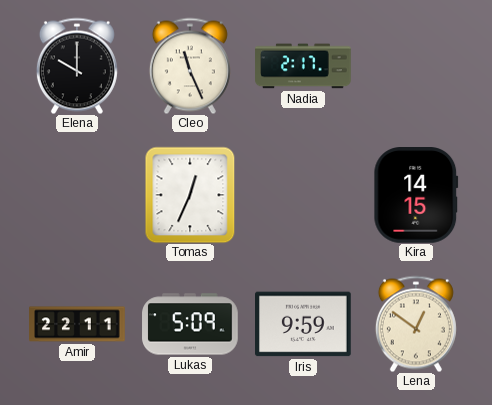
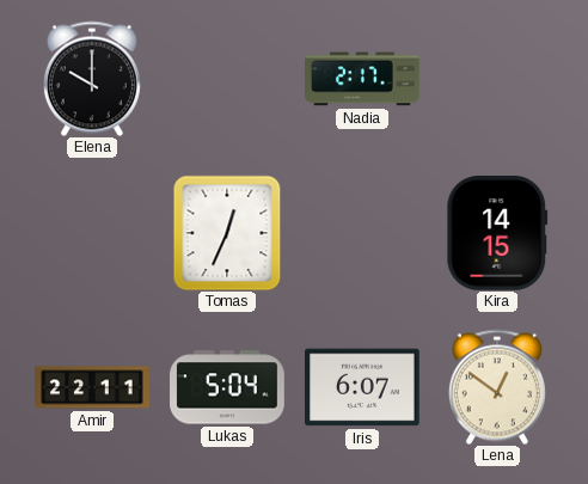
Cleo: 11:26 -> none (190, 66)
Lukas: 5:09 -> 5:04 (227, 387)
Iris: 9:59 -> 6:07 (363, 387)
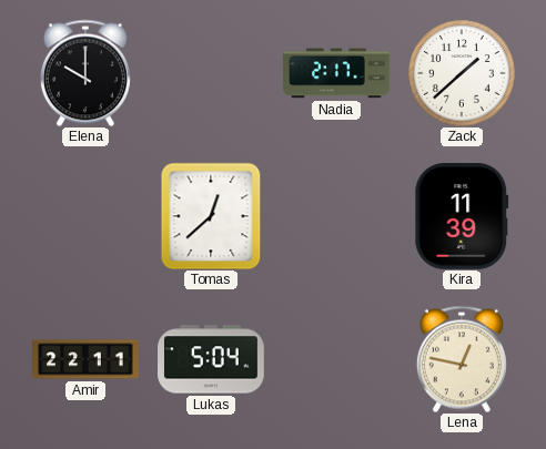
Zack: none -> 1:38 (462, 73)
Tomas: 12:34 -> 12:38 (211, 216)
Kira: 14:15 -> 11:39 (462, 217)
Iris: 6:07 -> none (363, 387)
Lena: 12:51 -> 12:47 (462, 359)
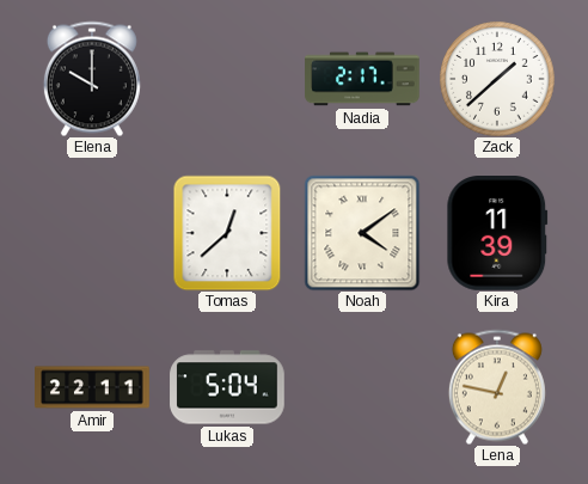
Noah: none -> 4:09 (362, 233)
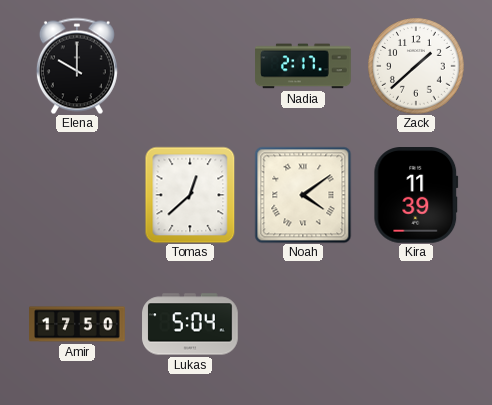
Amir: 22:11 -> 17:50 (77, 324)
Lena: 12:47 -> none (497, 387)
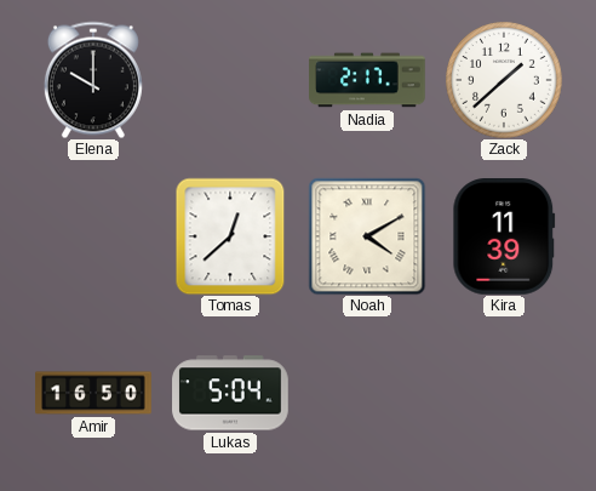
Noah: 4:09 -> 4:10 (367, 236)
Amir: 17:50 -> 16:50 (93, 393)
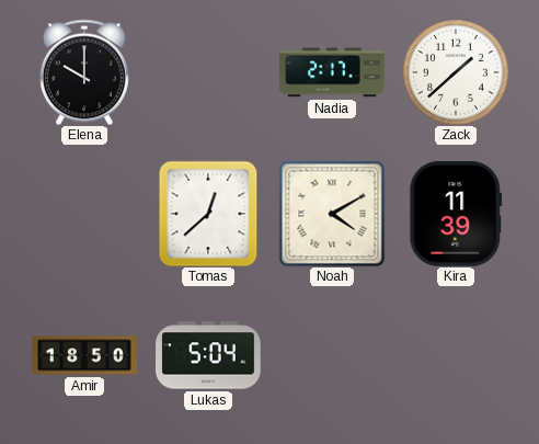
Amir: 16:50 -> 18:50 (84, 355)
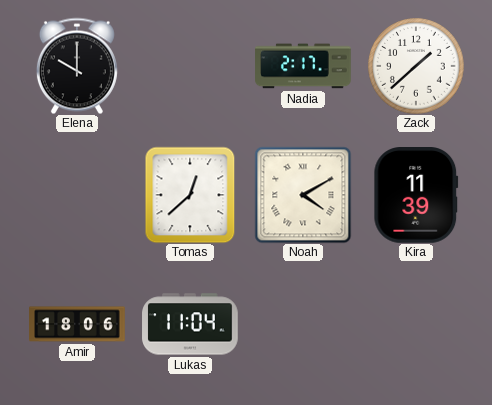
Amir: 18:50 -> 18:06 (77, 324)
Lukas: 5:04 -> 11:04 (190, 324)
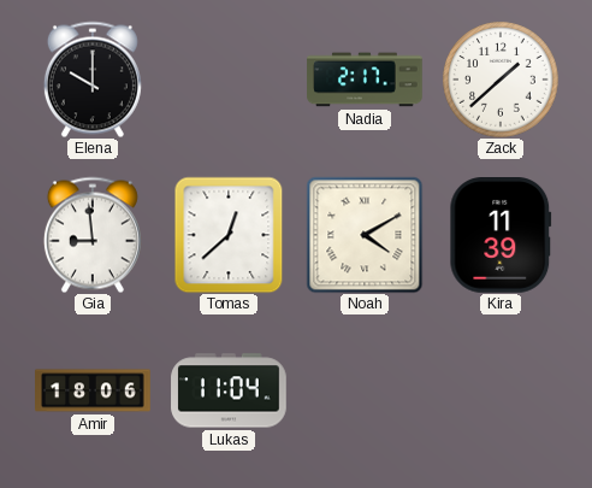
Gia: none -> 8:59 (93, 235)
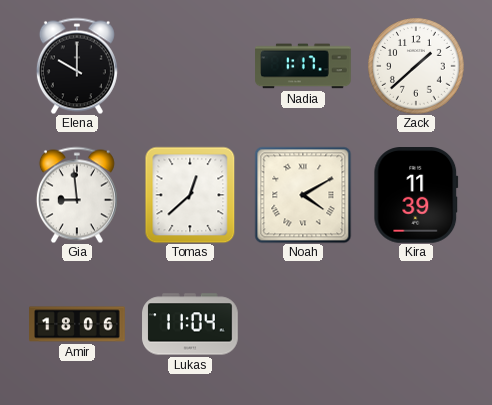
Nadia: 2:17 -> 1:17 (303, 66)
